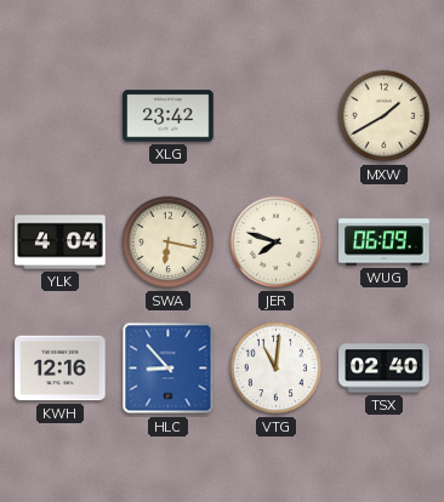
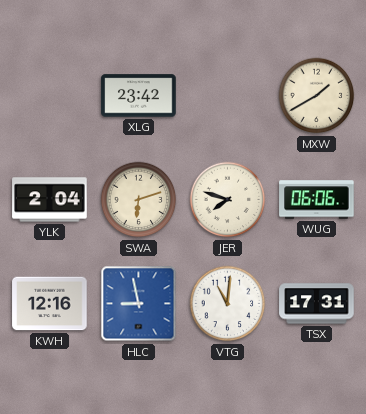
YLK: 4:04 -> 2:04 (50, 200)
SWA: 6:17 -> 6:12 (139, 200)
WUG: 06:09 -> 06:06 (317, 200)
HLC: 8:53 -> 8:58 (139, 304)
TSX: 02:40 -> 17:31 (317, 304)
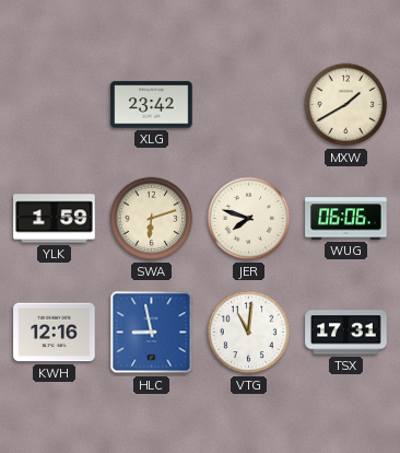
YLK: 2:04 -> 1:59 (55, 219)
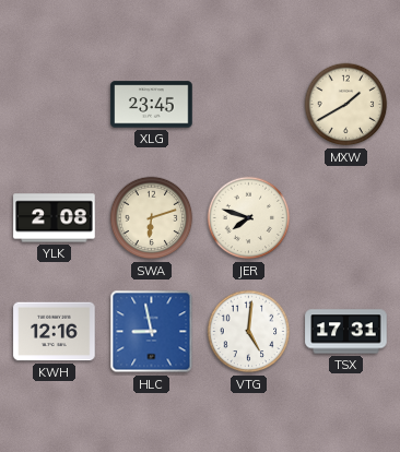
XLG: 23:42 -> 23:45 (152, 105)
YLK: 1:59 -> 2:08 (55, 218)
WUG: 06:06 -> none (346, 219)
VTG: 11:01 -> 5:01 (249, 332)
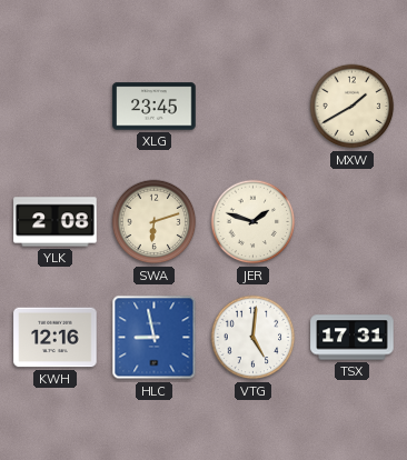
JER: 7:48 -> 1:48 (254, 222)
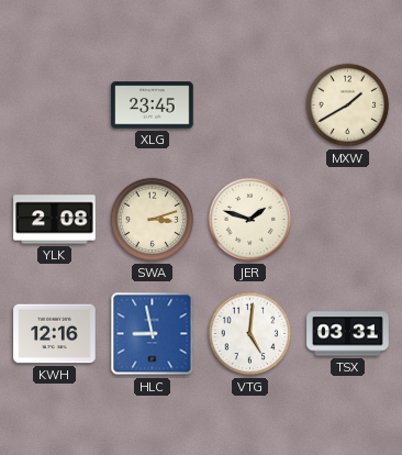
SWA: 6:12 -> 3:12 (153, 220)
TSX: 17:31 -> 03:31 (348, 334)
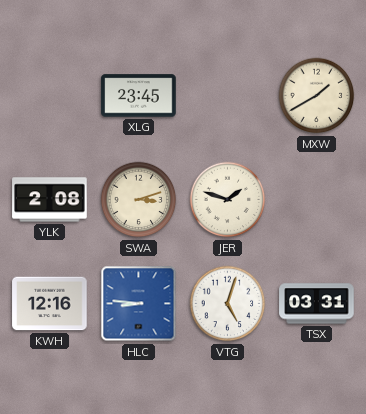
HLC: 8:58 -> 8:46 (139, 304)
VTG: 5:01 -> 5:03 (228, 304)
